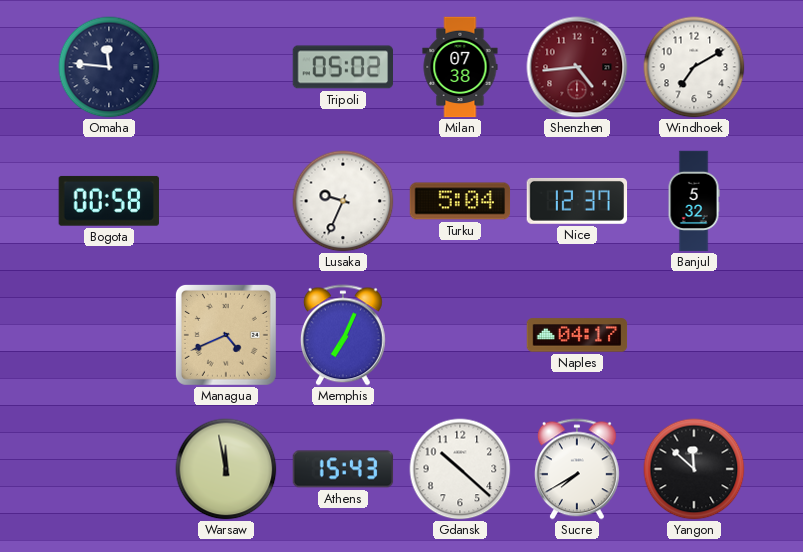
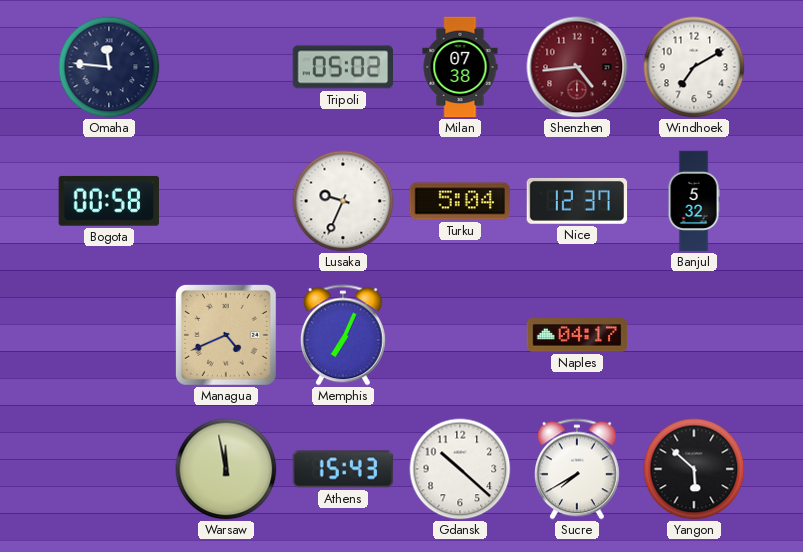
Yangon: 11:52 -> 5:52 (694, 469)
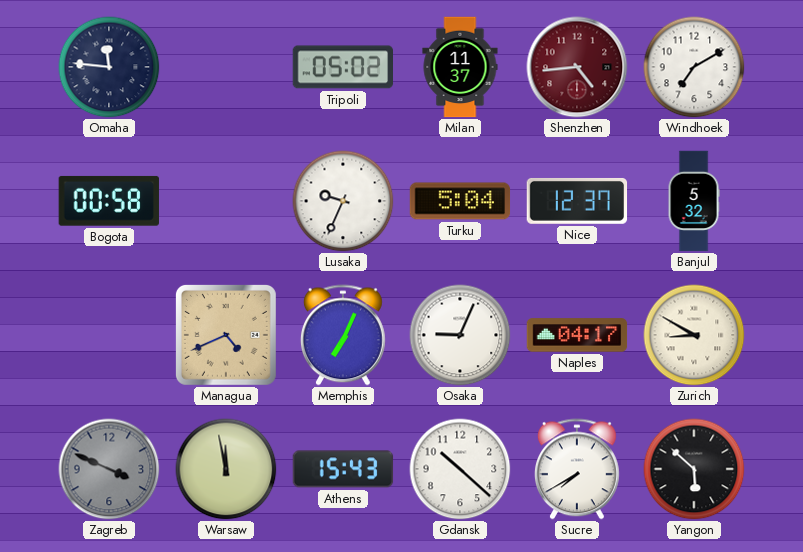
Milan: 07:38 -> 11:37 (460, 67)
Osaka: none -> 9:04 (460, 335)
Zurich: none -> 8:50 (694, 335)
Zagreb: none -> 3:49 (109, 469)
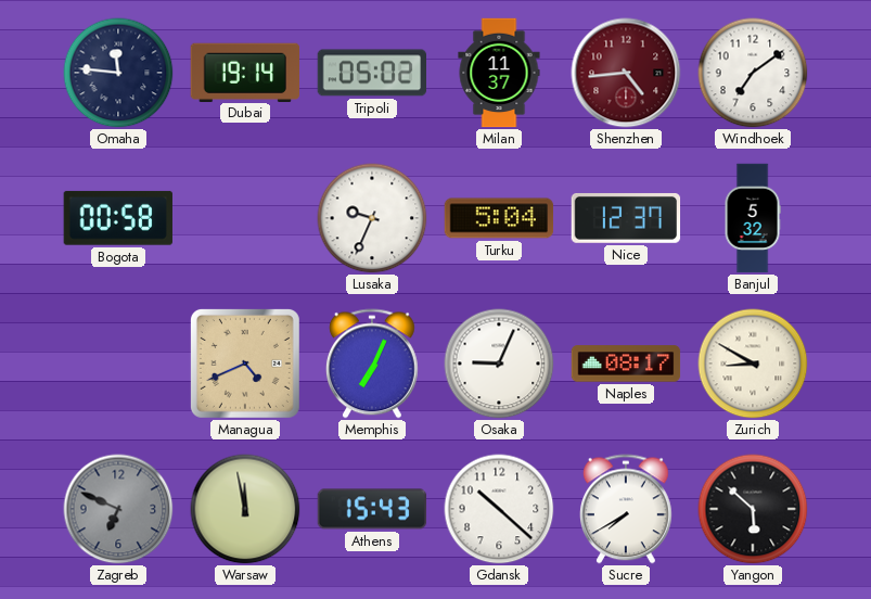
Dubai: none -> 19:14 (244, 72)
Windhoek: 7:10 -> 7:09 (753, 73)
Naples: 04:17 -> 08:17 (626, 364)
Zagreb: 3:49 -> 6:49 (118, 509)
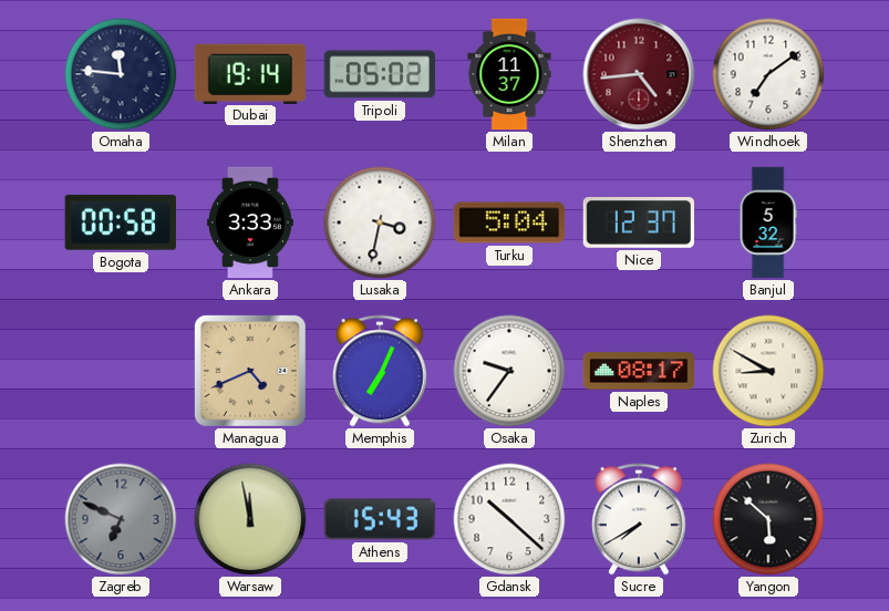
Ankara: none -> 3:33 (250, 222)
Lusaka: 9:34 -> 3:32 (380, 222)
Osaka: 9:04 -> 9:36 (509, 371)
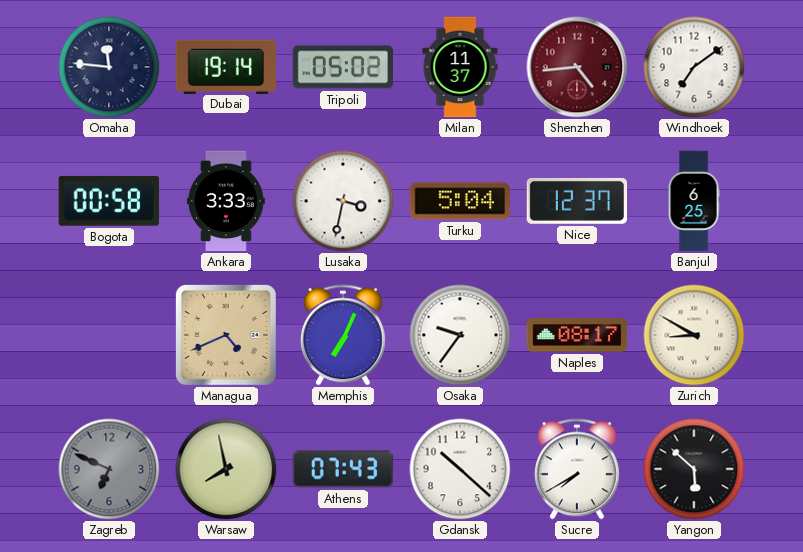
Banjul: 5:32 -> 6:25 (694, 201)
Warsaw: 11:58 -> 7:58 (226, 469)
Athens: 15:43 -> 07:43 (343, 469)
